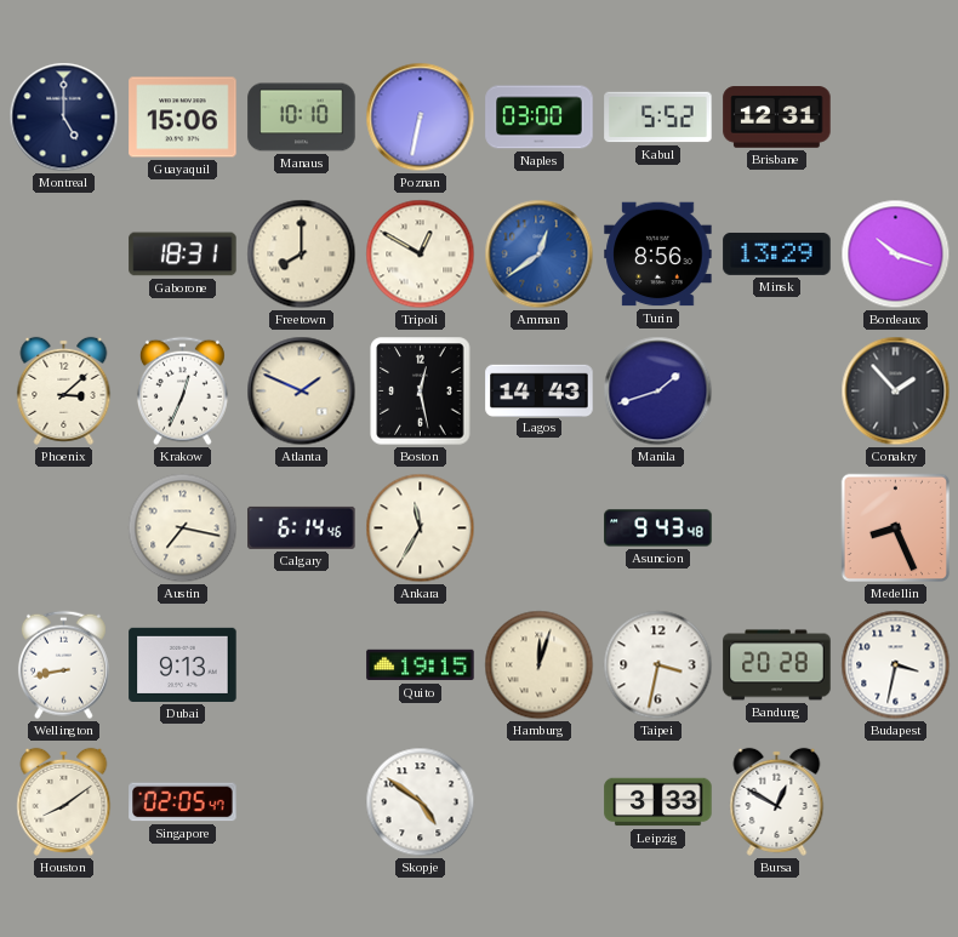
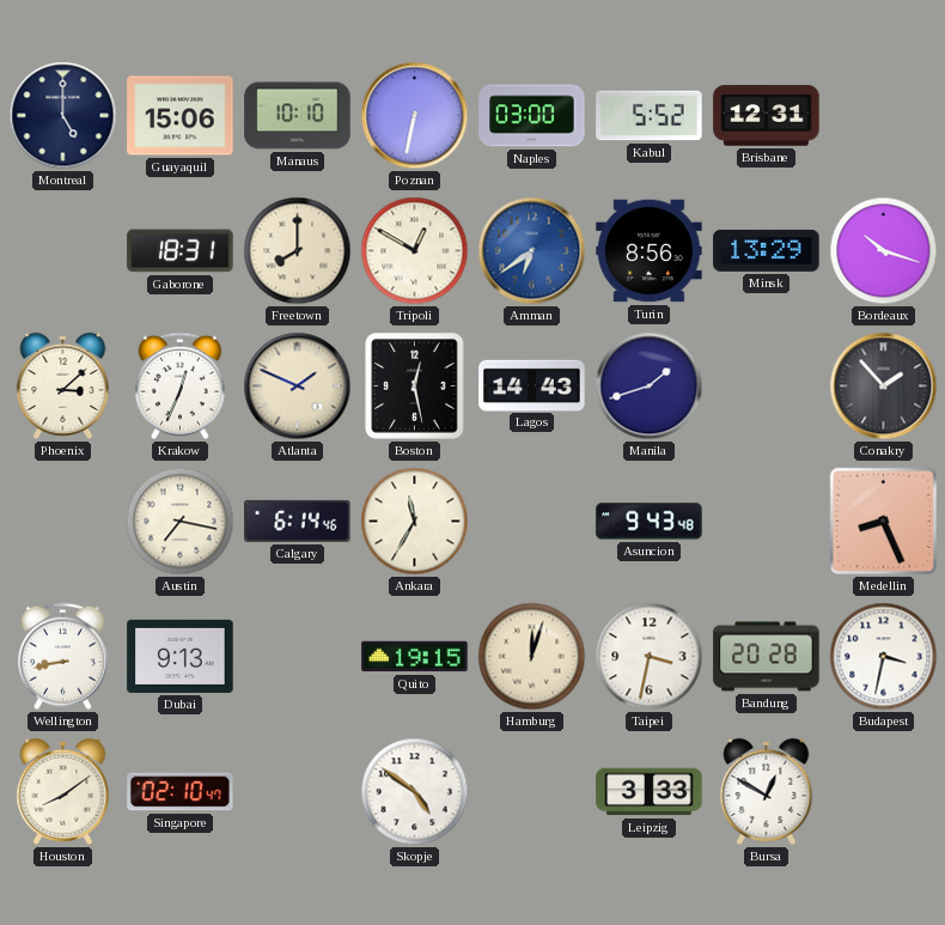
Amman: 12:39 -> 6:39 (532, 251)
Singapore: 02:05 -> 02:10 (181, 792)
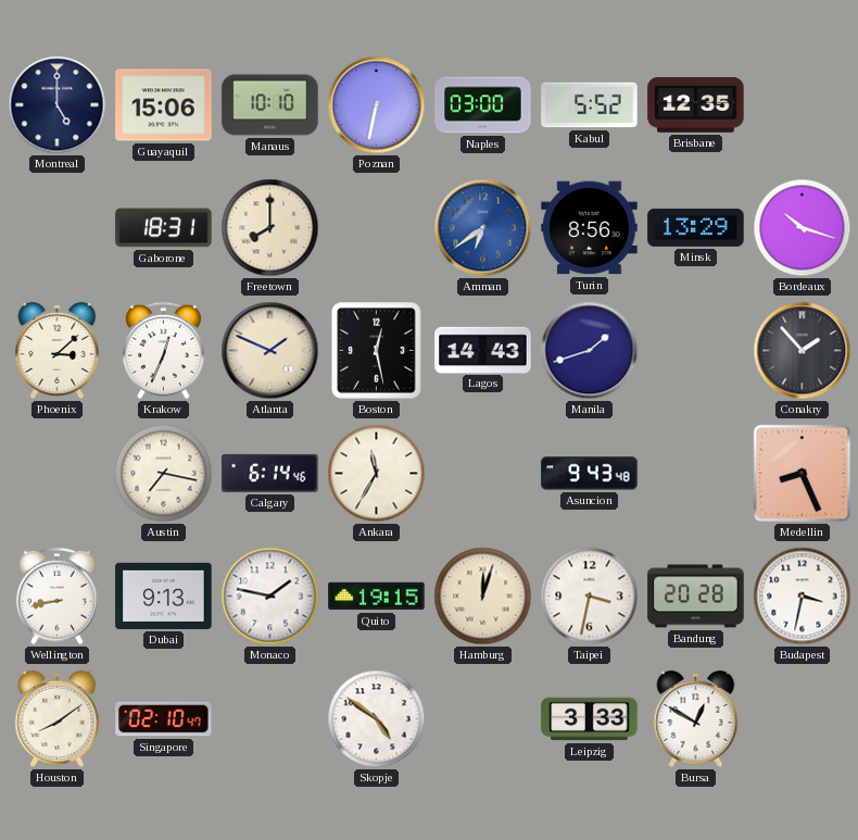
Brisbane: 12:31 -> 12:35 (696, 105)
Tripoli: 12:50 -> none (415, 251)
Monaco: none -> 1:47 (270, 597)
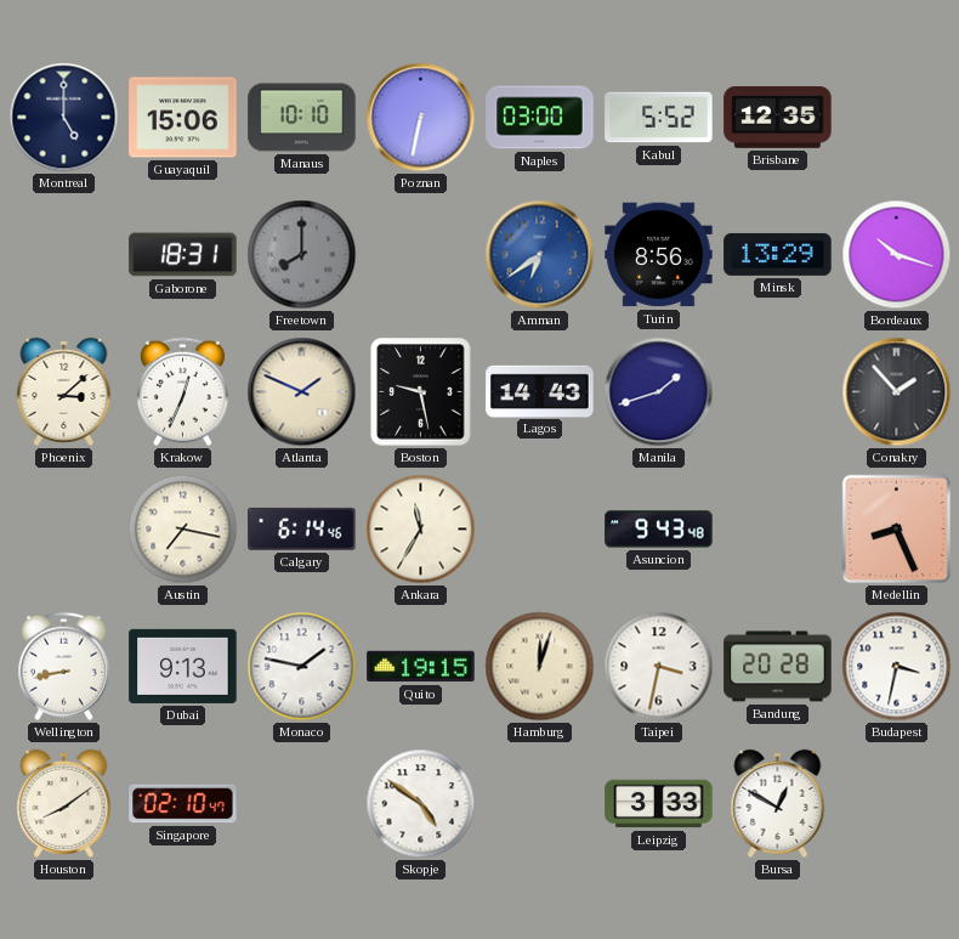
Freetown dial: cream -> grey (302, 255)
Boston: 12:28 -> 9:28 (421, 392)
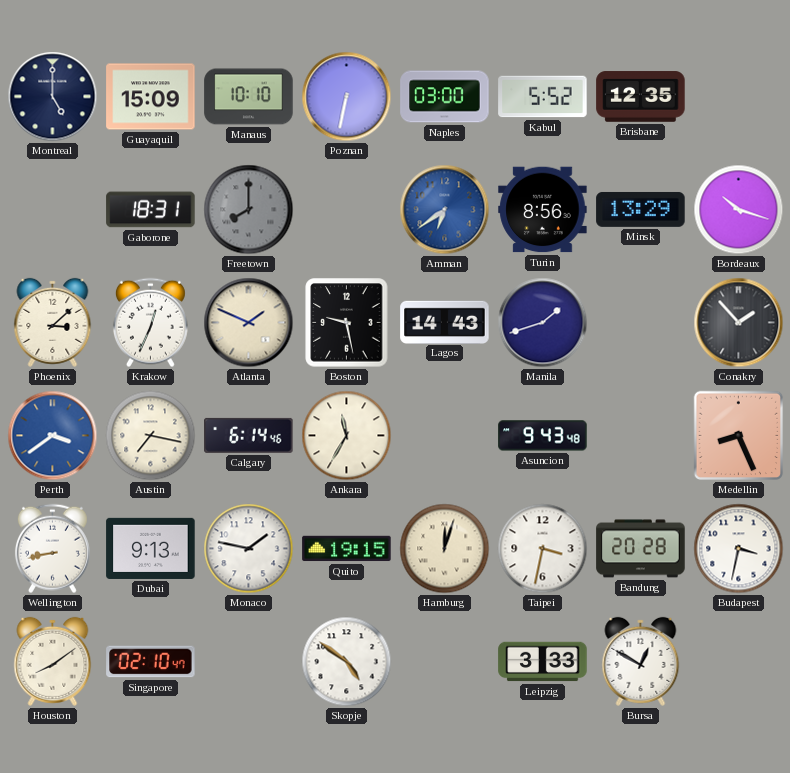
Guayaquil: 15:06 -> 15:09 (151, 97)
Perth: none -> 3:39 (53, 436)
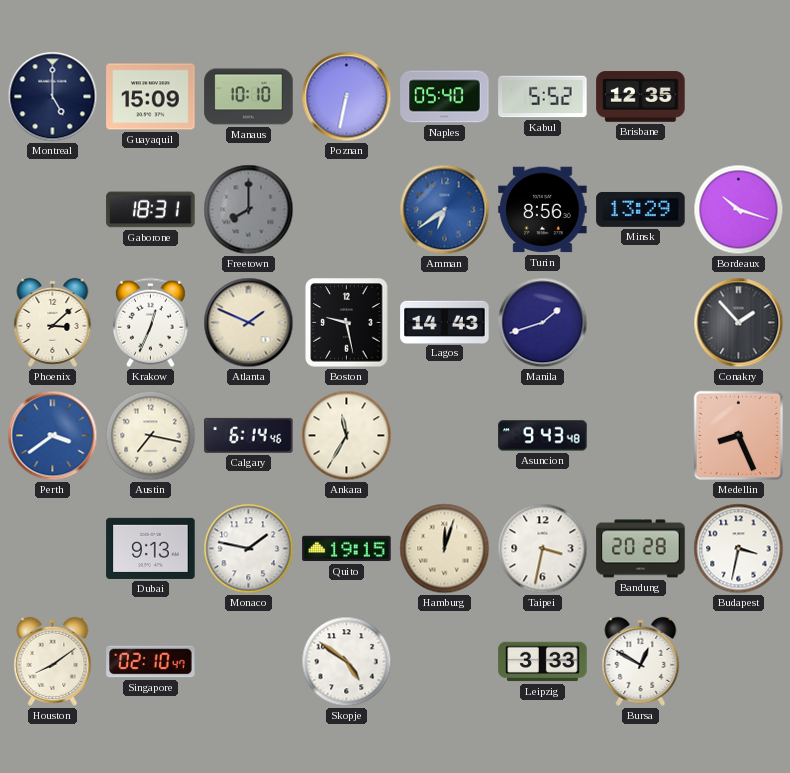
Naples: 03:00 -> 05:40 (445, 97)
Wellington: 8:43 -> none (52, 549)
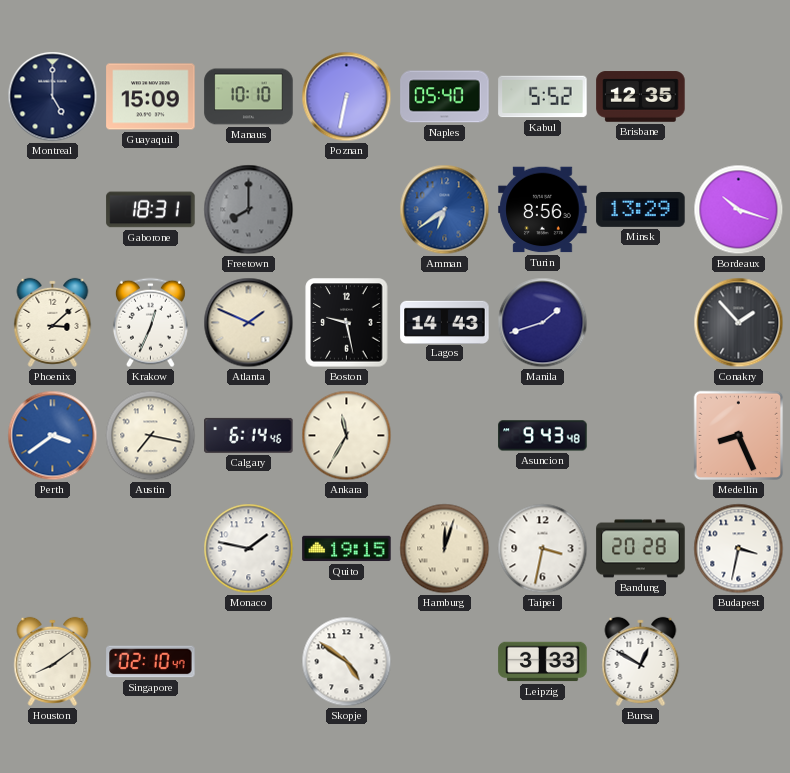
Dubai: 9:13 -> none (151, 548)
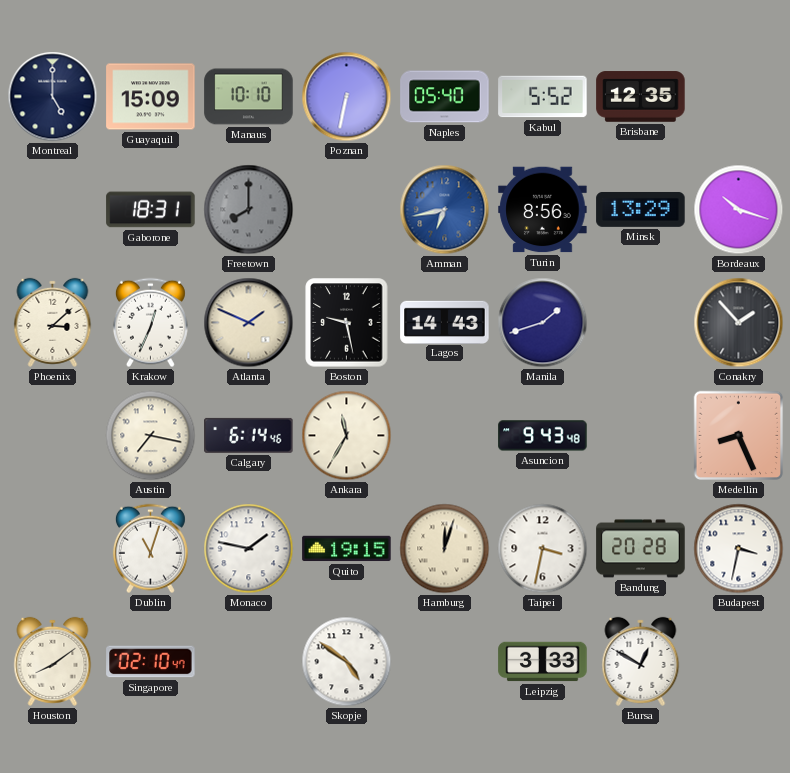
Amman: 6:39 -> 6:43 (445, 210)
Perth: 3:39 -> none (53, 436)
Dublin: none -> 11:03 (150, 549)
